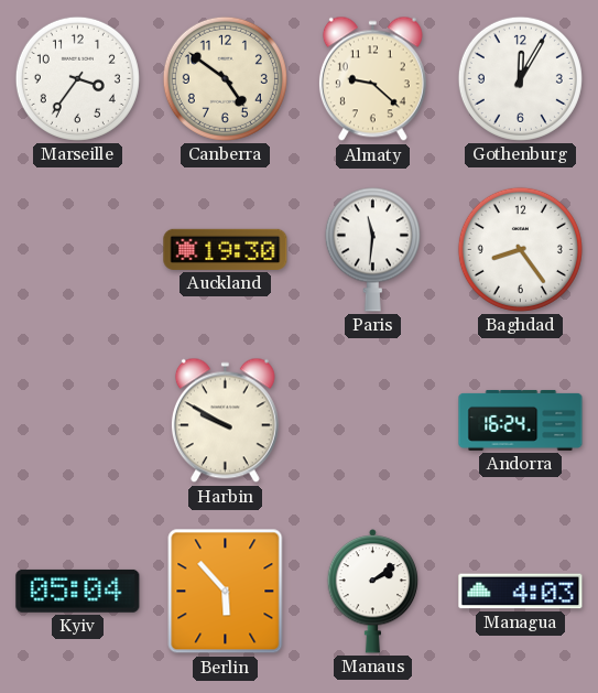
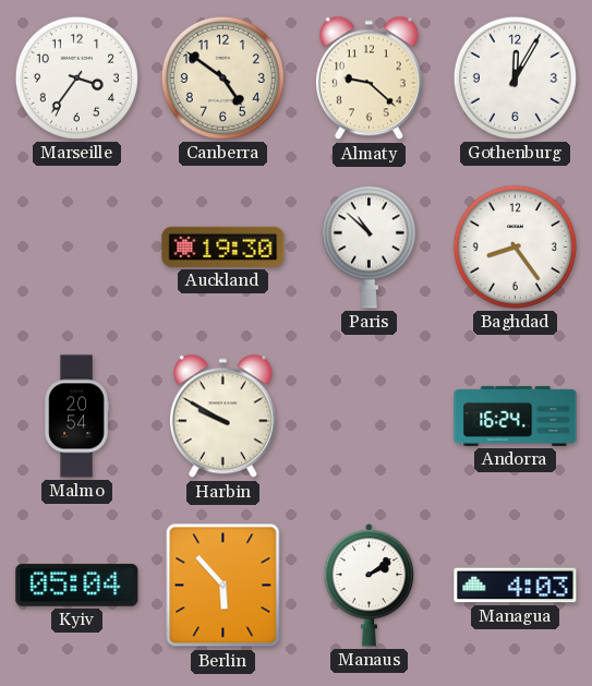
Paris: 11:31 -> 10:52 (369, 246)
Malmo: none -> 20:54 (76, 417)
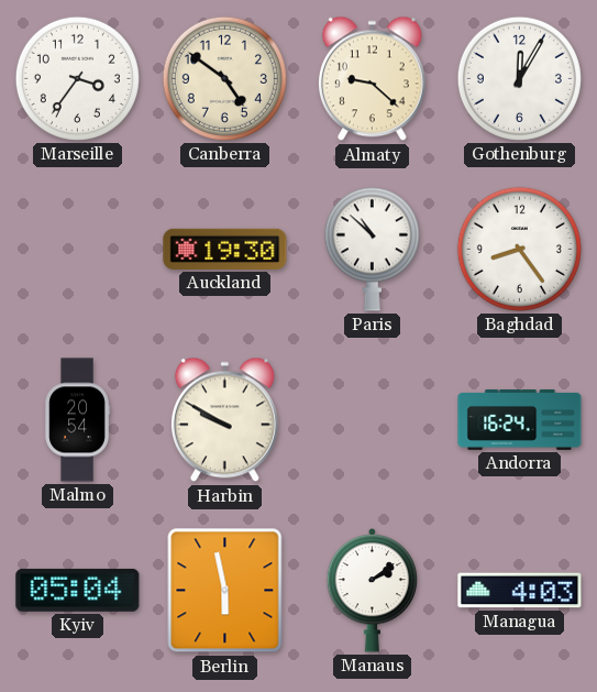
Berlin: 5:53 -> 5:58 (225, 591)
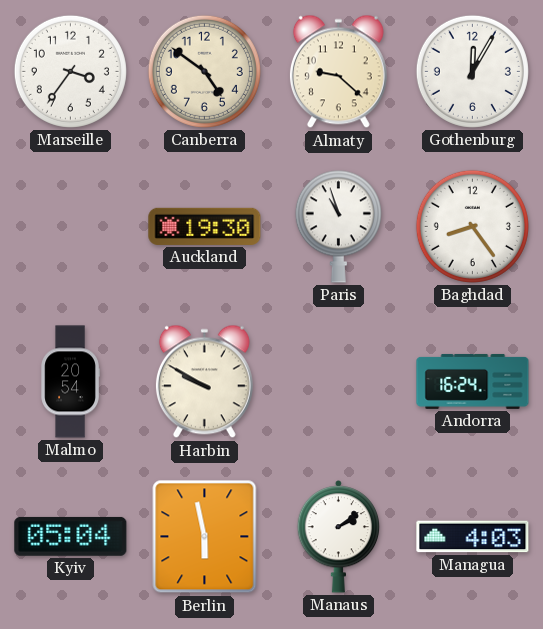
Paris: 10:52 -> 10:57 (338, 226)
